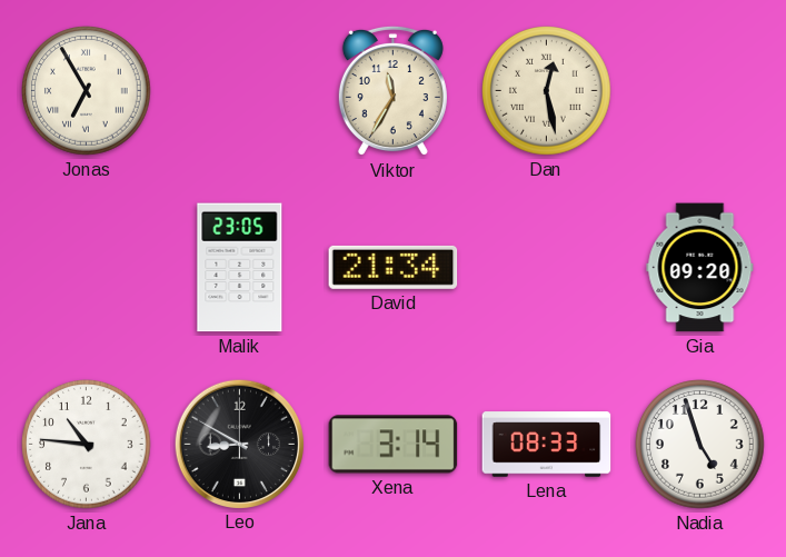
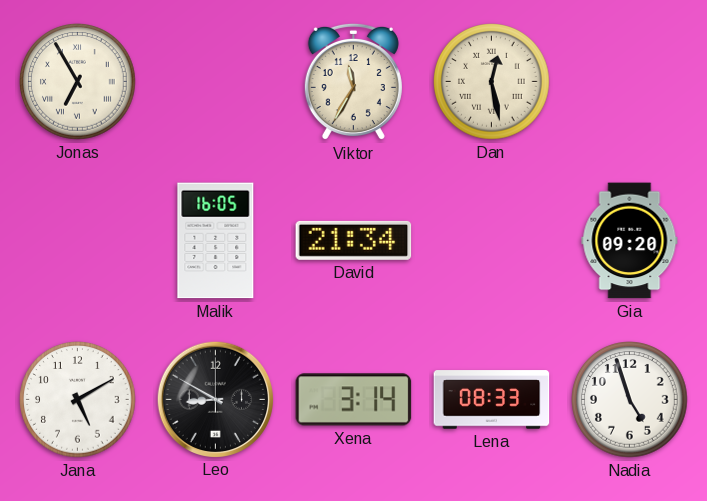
Malik: 23:05 -> 16:05 (216, 241)
Jana: 10:46 -> 5:10 (78, 400)
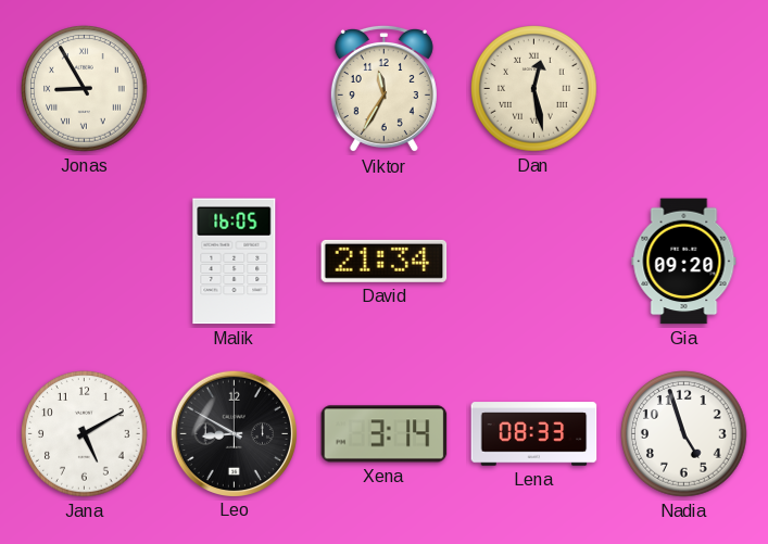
Jonas: 6:55 -> 8:55 (85, 89)
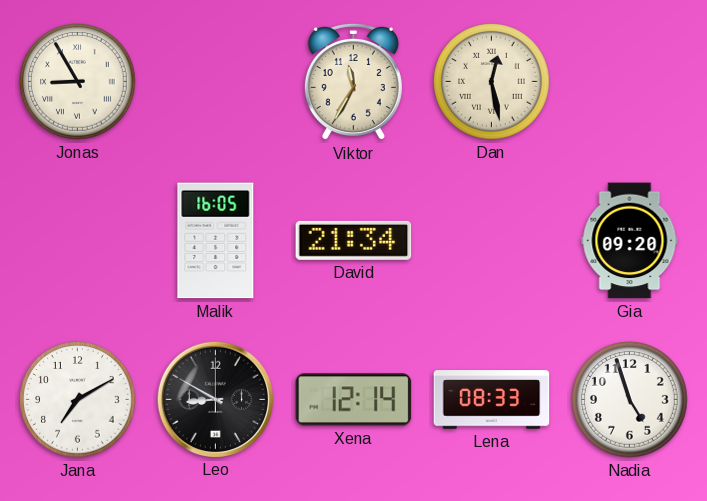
Jana: 5:10 -> 7:10 (78, 400)
Xena: 3:14 -> 12:14 (354, 400)
